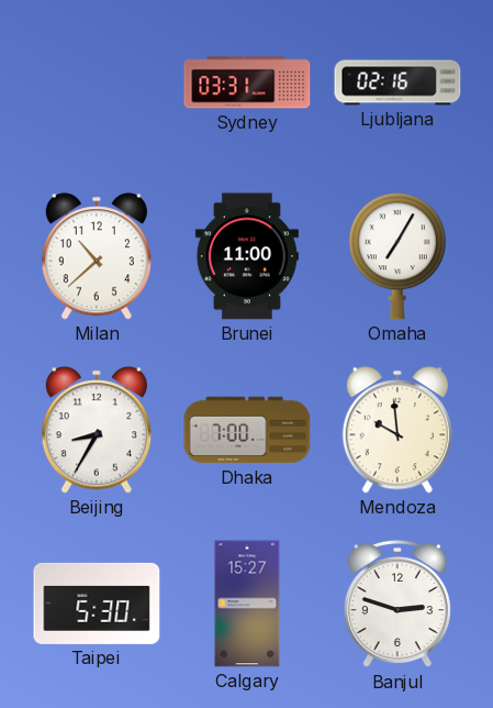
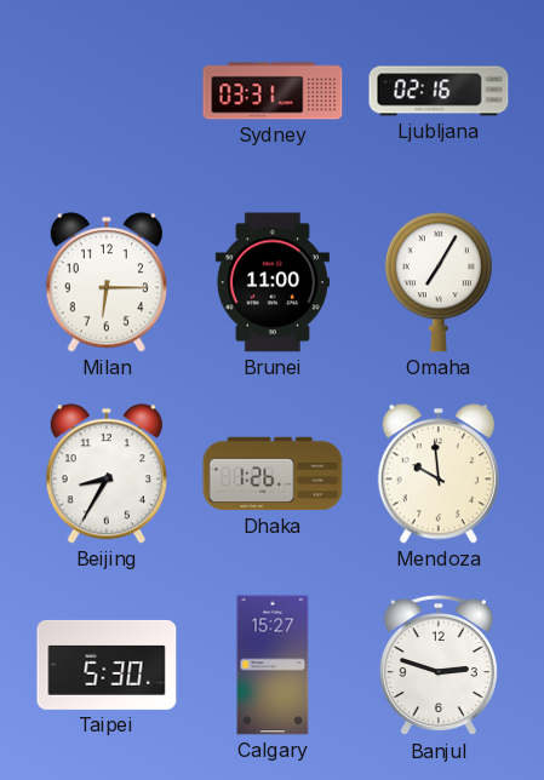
Milan: 10:38 -> 6:15 (107, 282)
Dhaka: 7:00 -> 1:26 (273, 474)
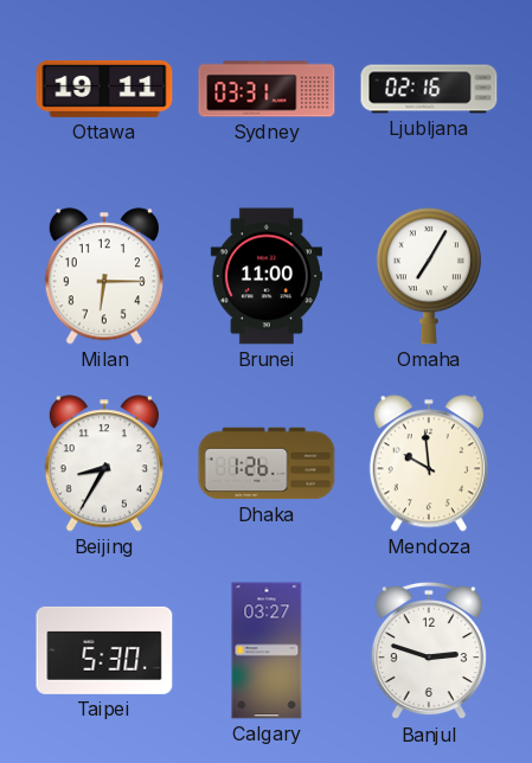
Ottawa: none -> 19:11 (104, 89)
Calgary: 15:27 -> 03:27 (267, 650)
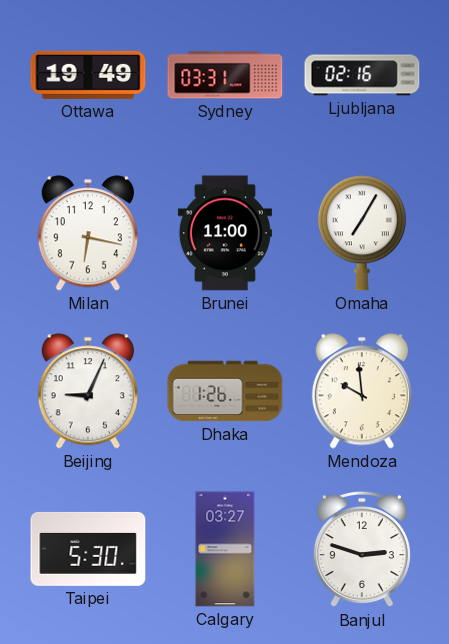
Ottawa: 19:11 -> 19:49 (88, 75)
Milan: 6:15 -> 6:17 (88, 233)
Beijing: 8:35 -> 9:04 (88, 391)
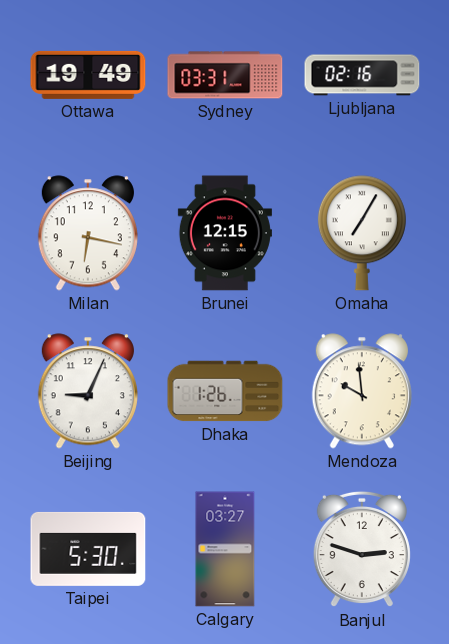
Brunei: 11:00 -> 12:15 (225, 233)
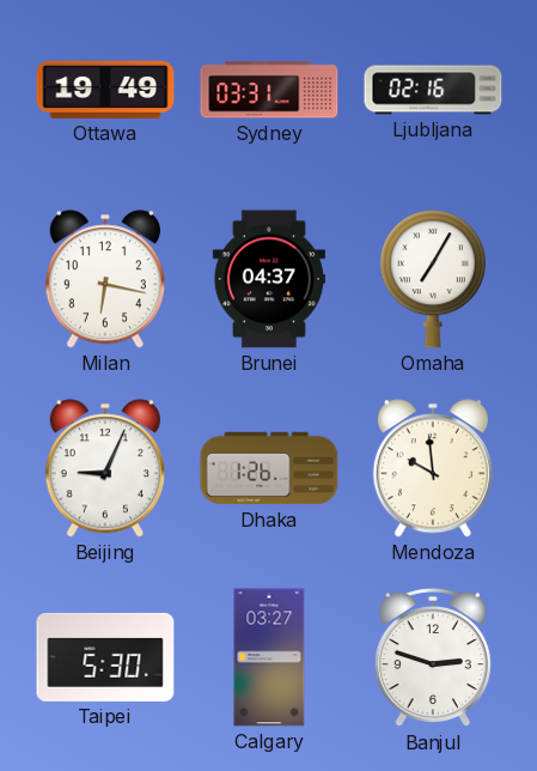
Brunei: 12:15 -> 04:37 (269, 279)
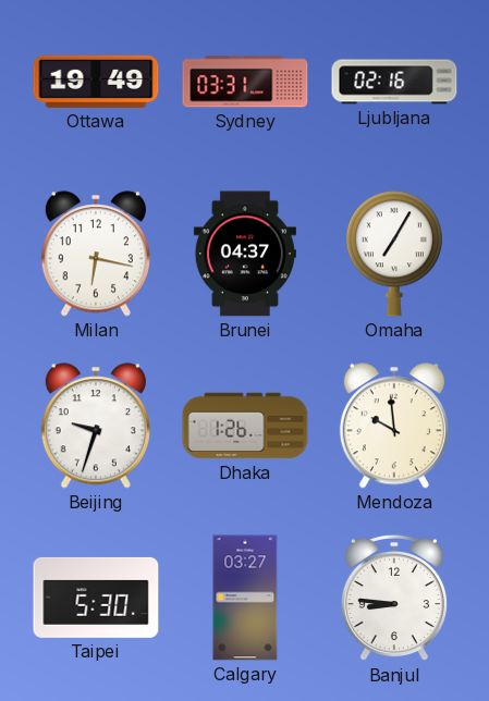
Beijing: 9:04 -> 9:33 (96, 426)
Banjul: 2:48 -> 8:46 (394, 598)
